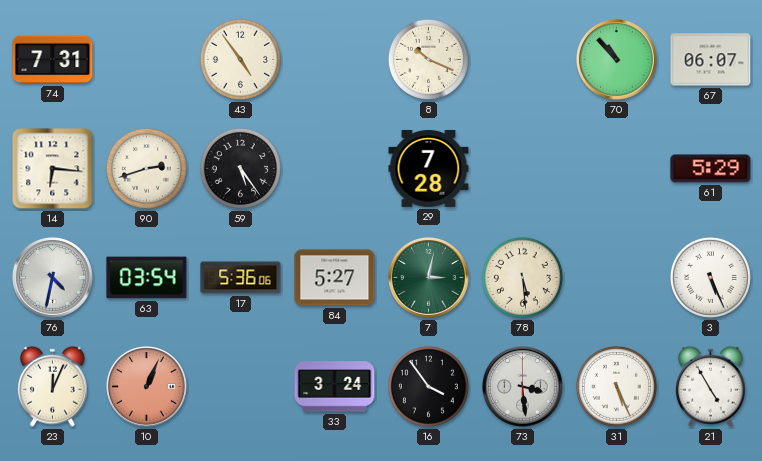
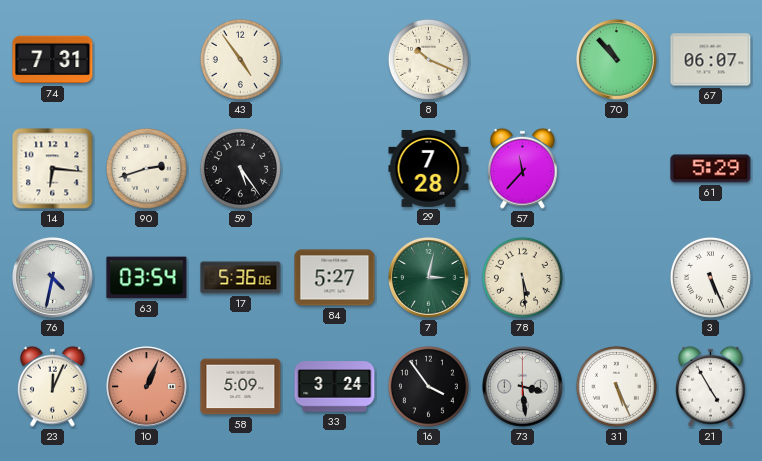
57: none -> 11:37 (522, 168)
58: none -> 5:09 (241, 387)
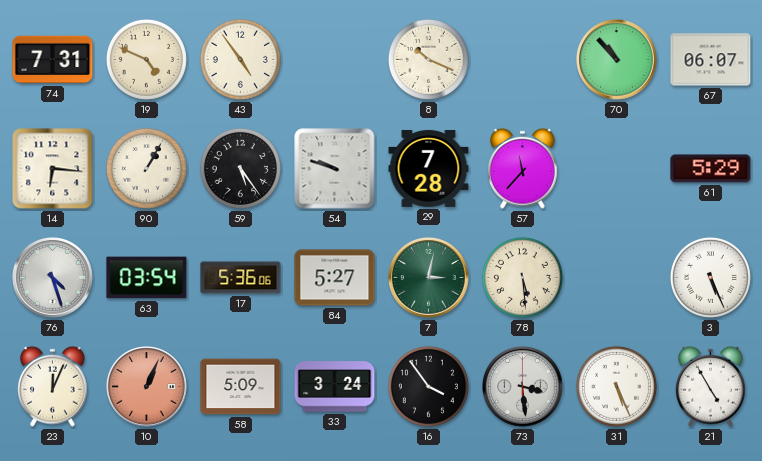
19: none -> 4:49 (146, 59)
90: 2:42 -> 1:05 (146, 168)
54: none -> 9:48 (335, 169)
76: 4:32 -> 4:27 (53, 278)
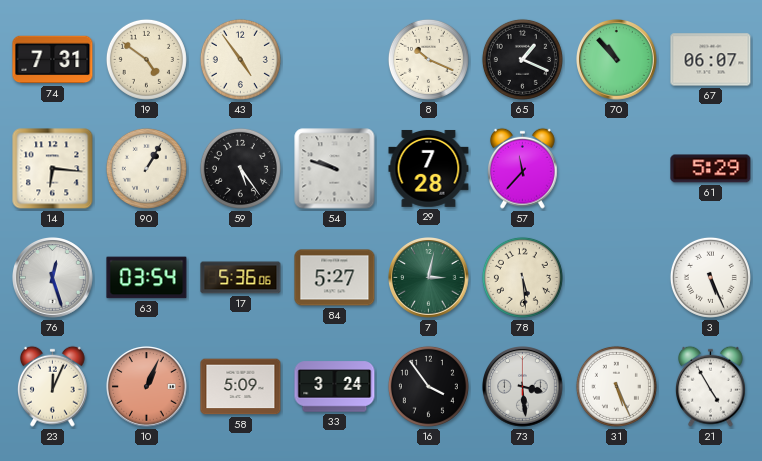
19: 4:49 -> 4:51 (146, 59)
65: none -> 1:19 (522, 59)
76: 4:27 -> 12:27 (53, 278)
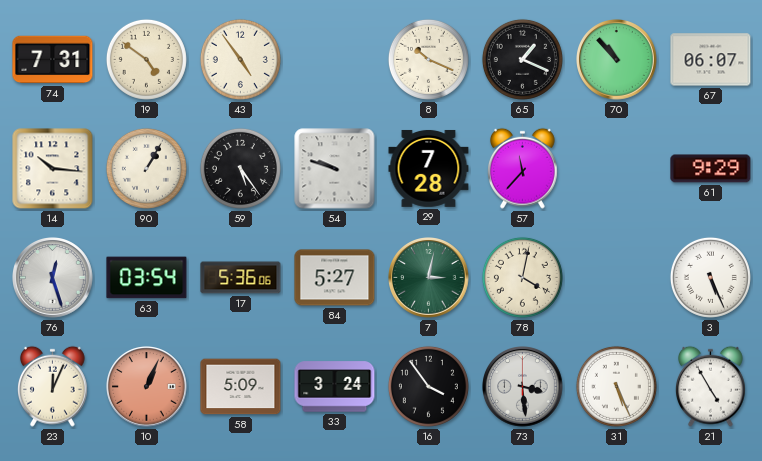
14: 6:16 -> 10:16 (53, 169)
61: 5:29 -> 9:29 (711, 169)
78: 5:29 -> 4:02 (522, 277)
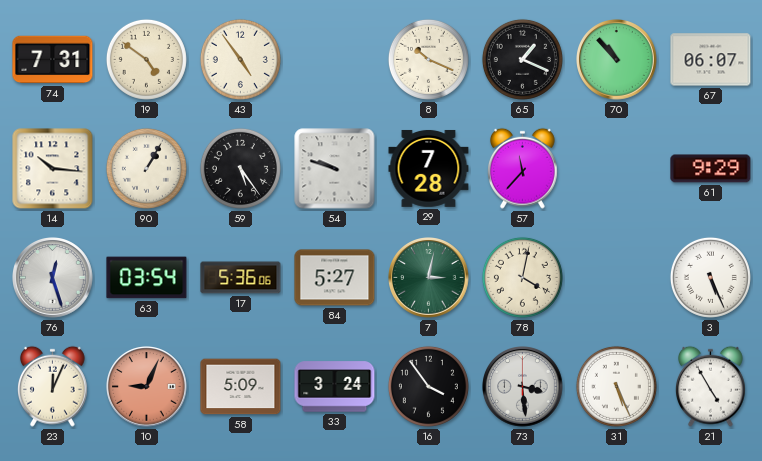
10: 1:04 -> 9:04 (147, 387)
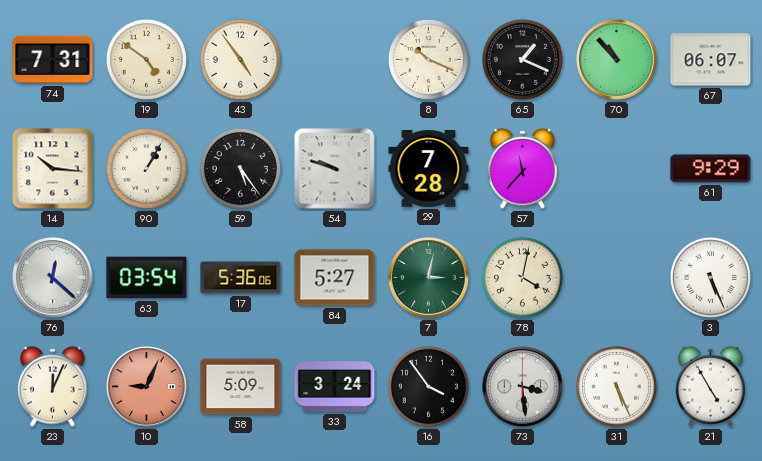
76: 12:27 -> 12:22 (53, 278)
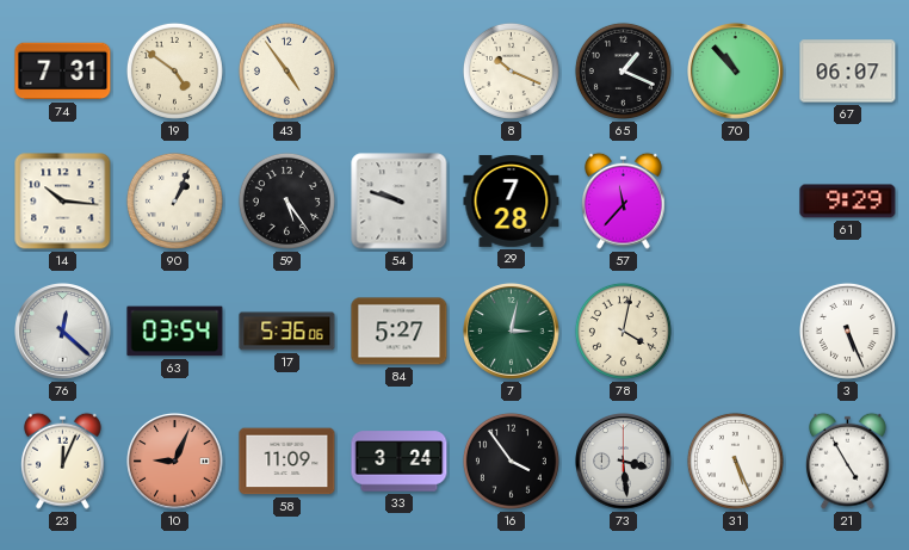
90: 1:05 -> 1:04 (174, 200)
58: 5:09 -> 11:09 (287, 462)
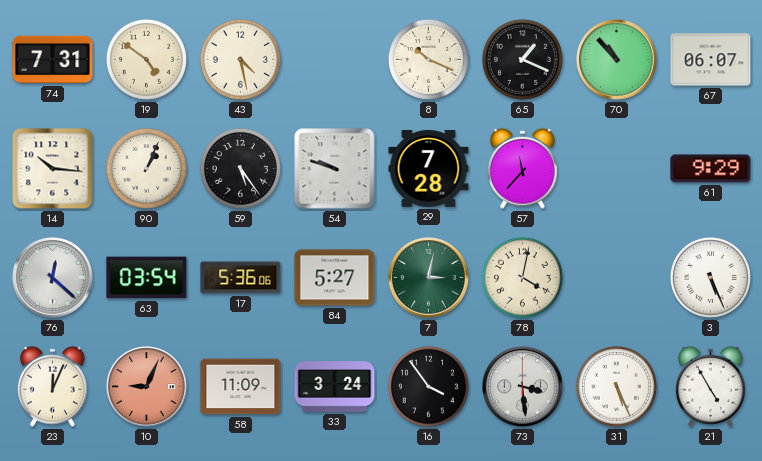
43: 4:54 -> 4:28 (240, 59)
